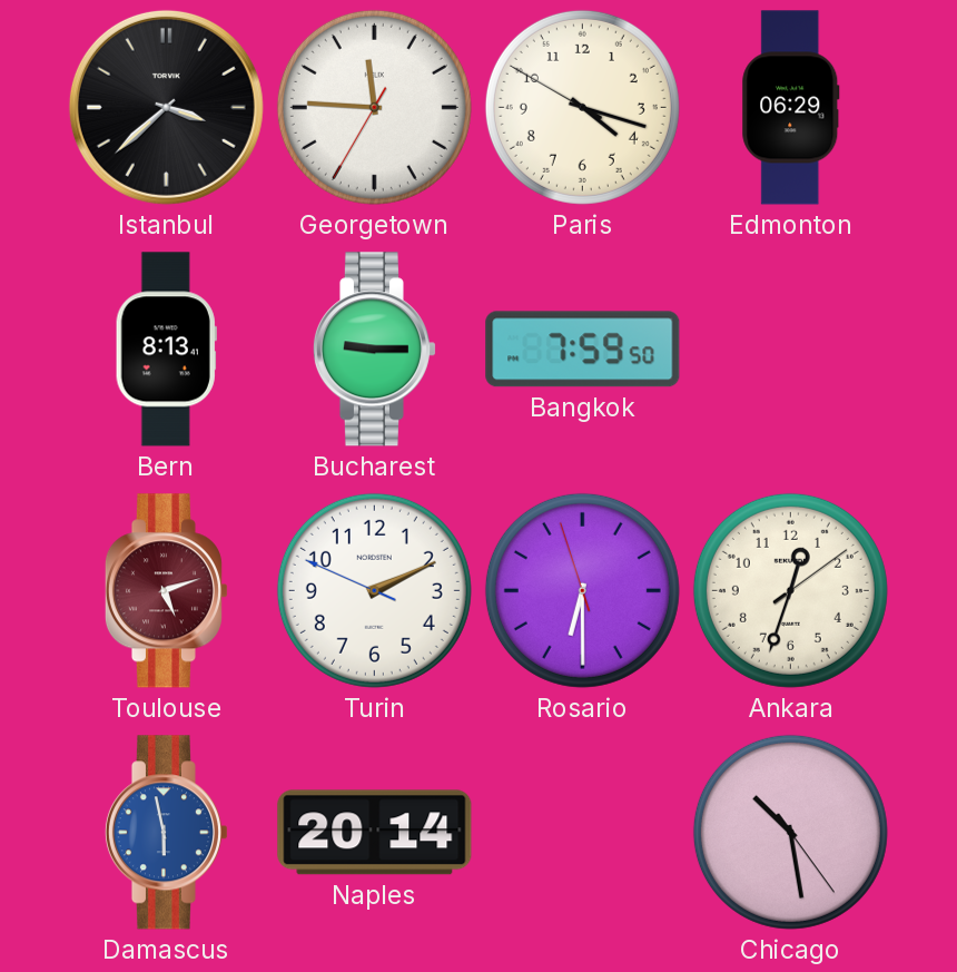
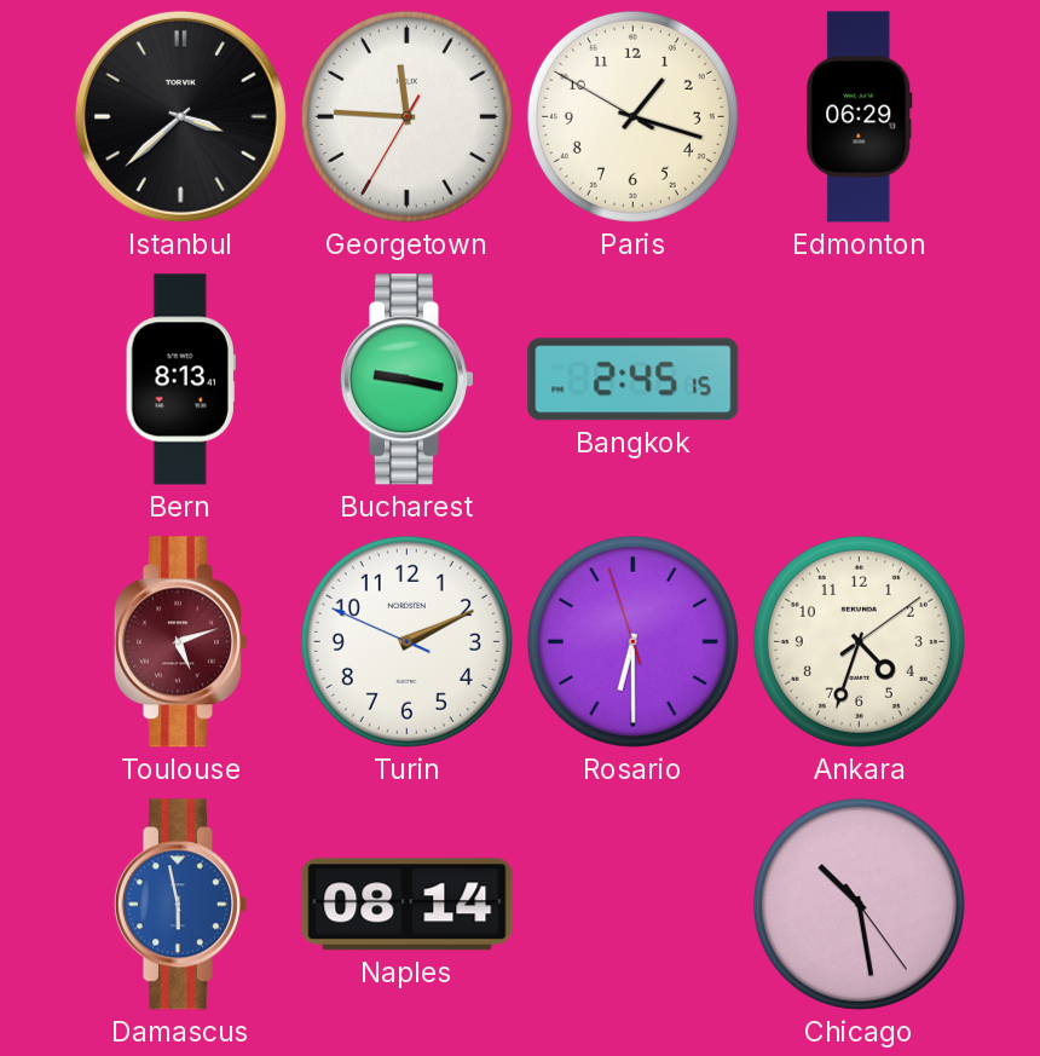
Paris: 4:17 -> 1:17 (632, 116)
Bucharest: 9:15 -> 9:17 (406, 380)
Bangkok: 7:59 -> 2:45 (634, 380)
Ankara: 12:33 -> 4:33 (859, 641)
Naples: 20:14 -> 08:14 (408, 905)
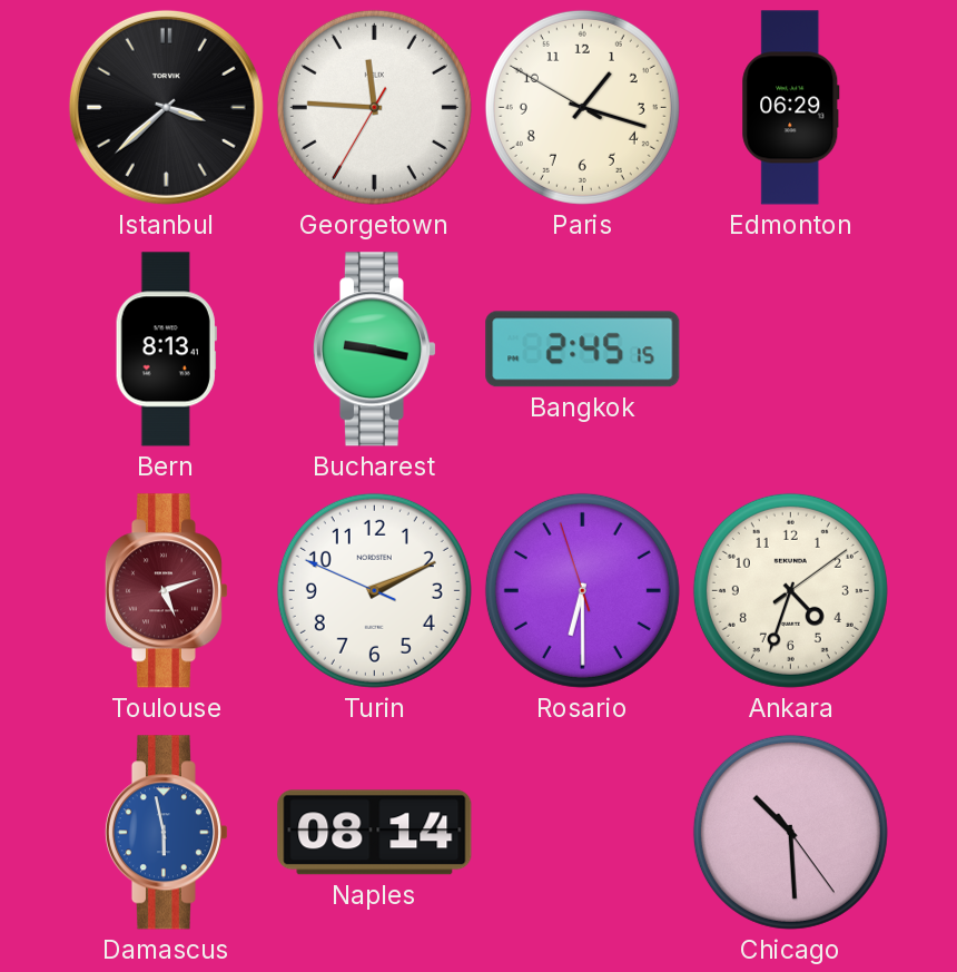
Chicago: 10:28 -> 10:29 (790, 832)
